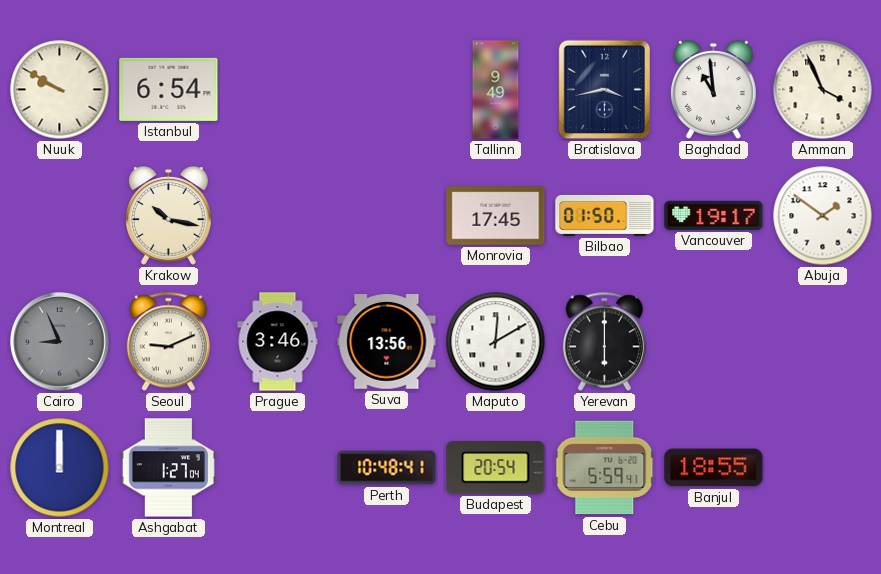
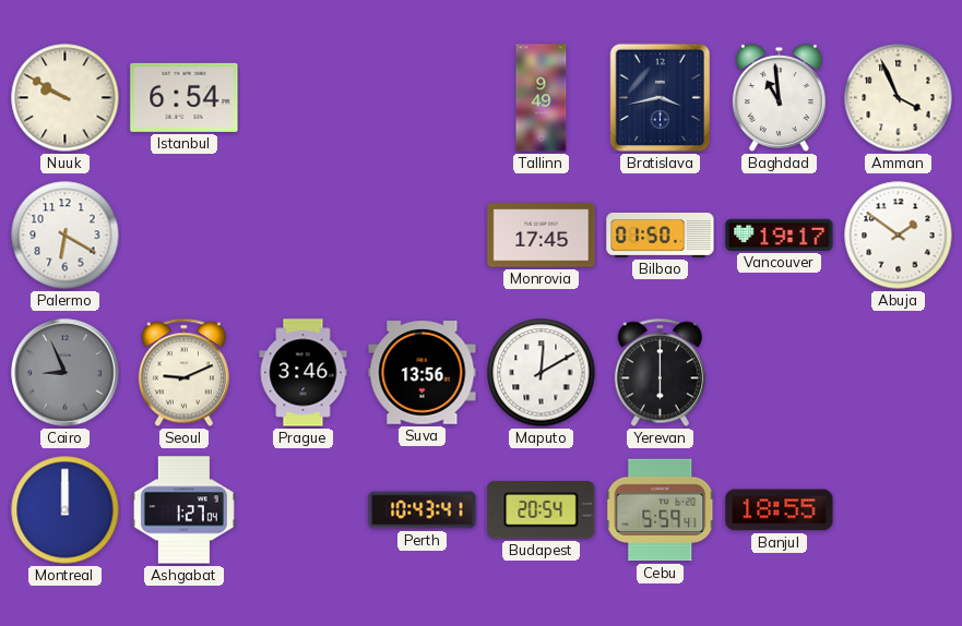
Palermo: none -> 6:20 (66, 236)
Krakow: 10:17 -> none (168, 216)
Perth: 10:48 -> 10:43 (423, 510)
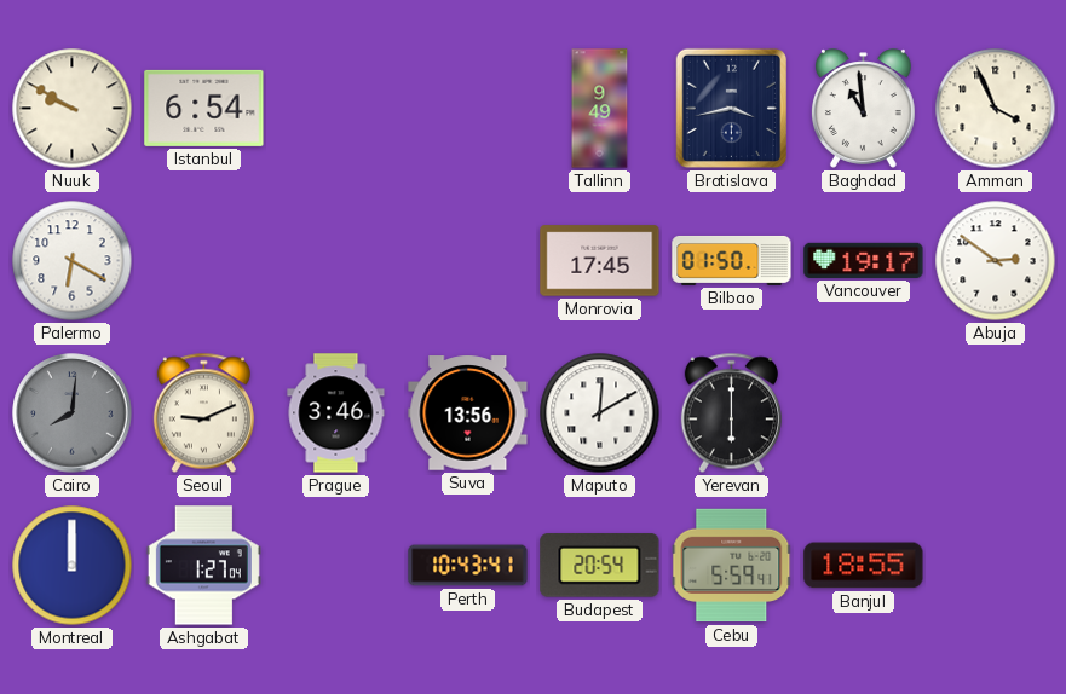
Abuja: 1:51 -> 2:51 (996, 261)
Cairo: 8:56 -> 8:01 (73, 413)
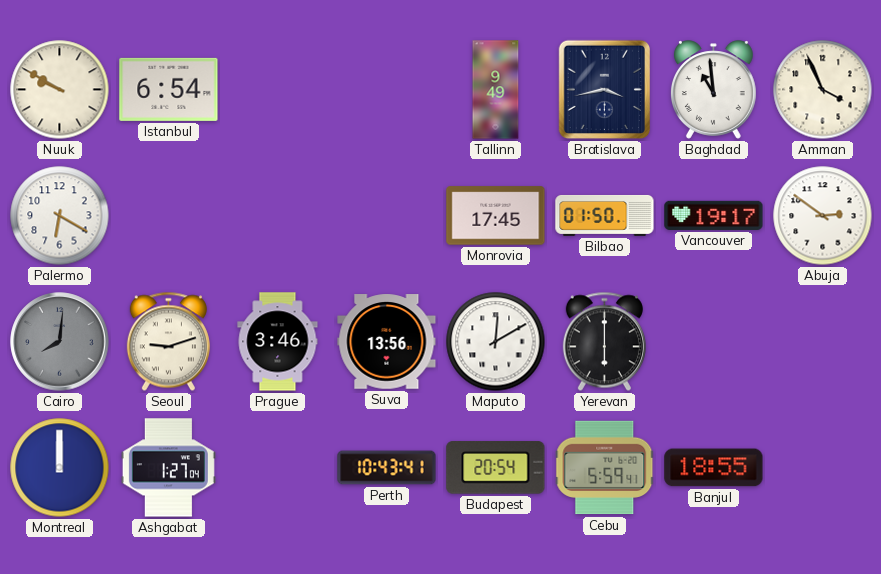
Seoul: 9:11 -> 9:12 (168, 342)
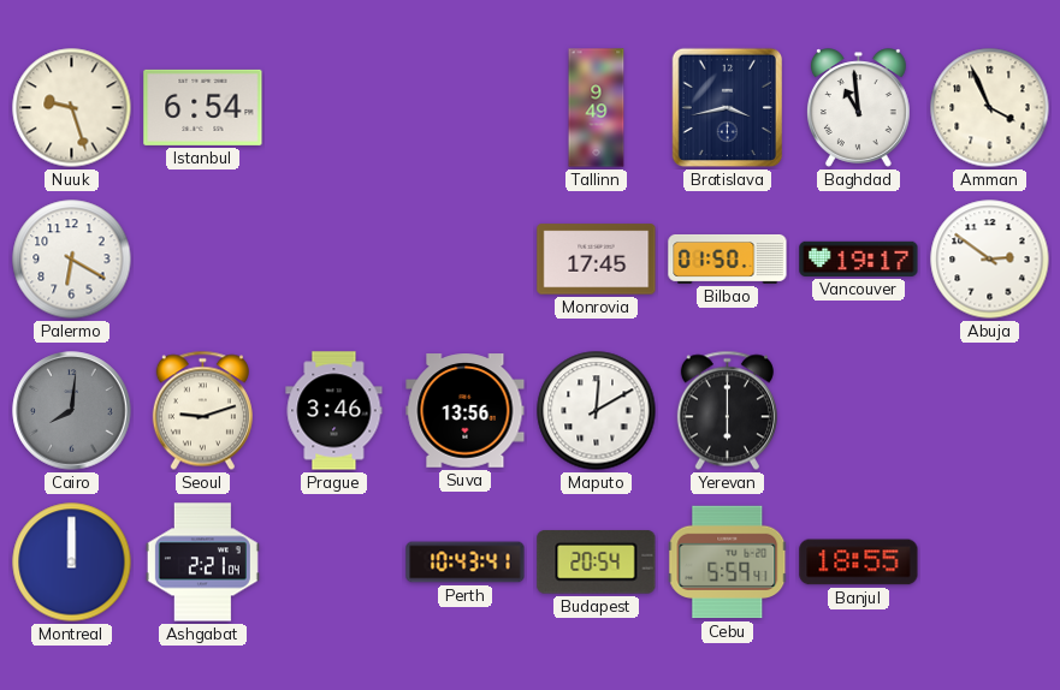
Nuuk: 9:50 -> 9:27 (72, 108)
Ashgabat: 1:27 -> 2:21 (202, 563)
